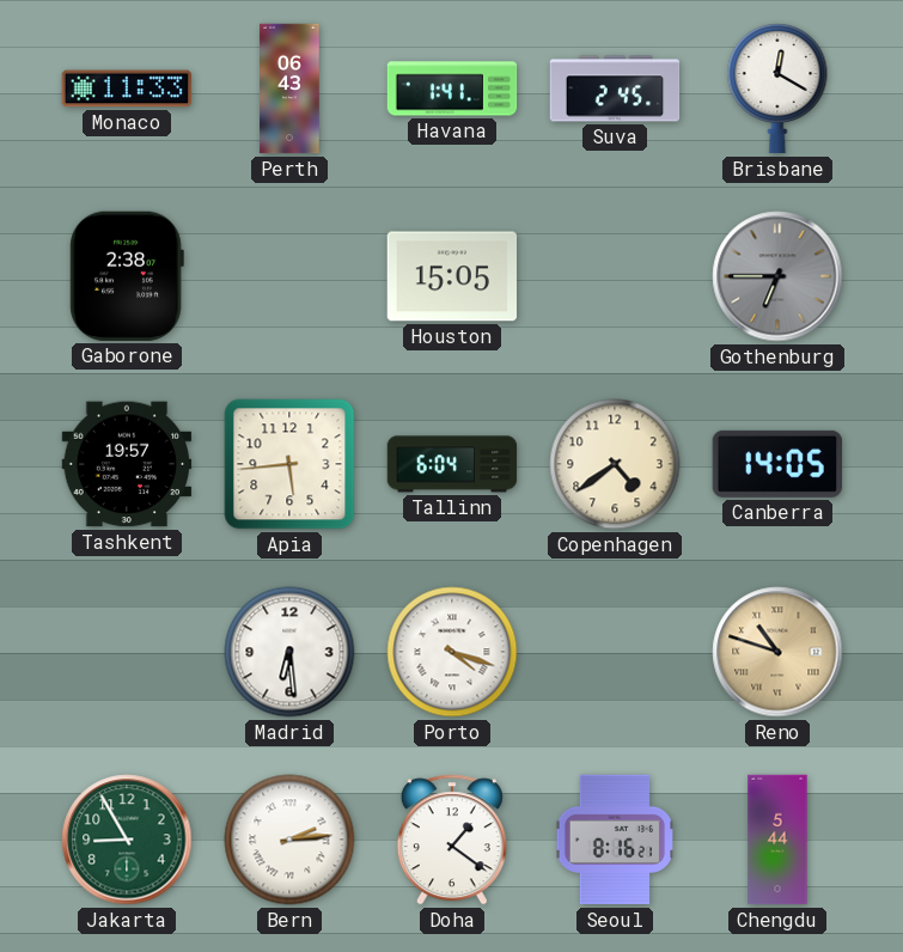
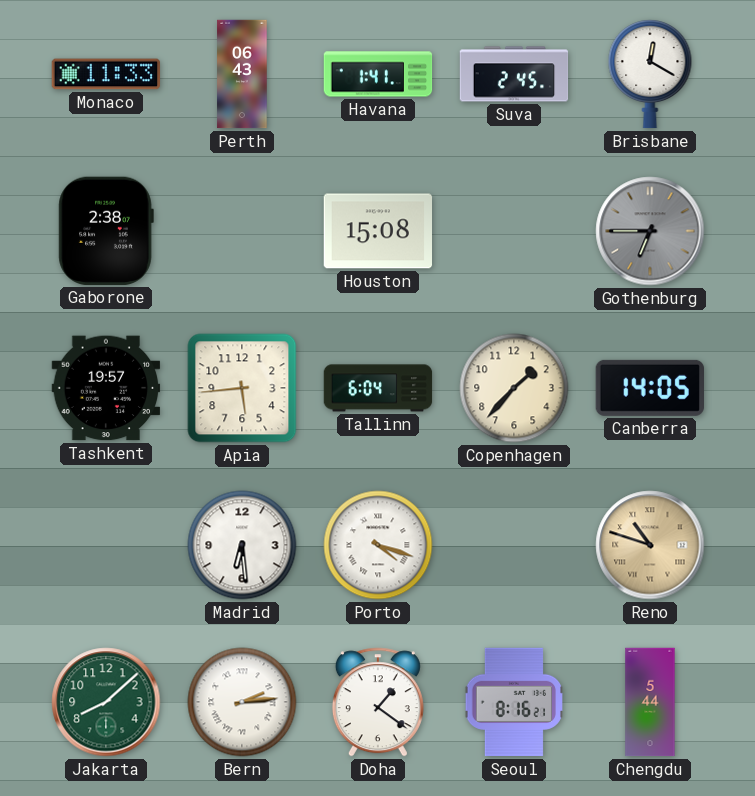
Houston: 15:05 -> 15:08 (378, 231)
Copenhagen: 4:39 -> 1:37 (514, 388)
Jakarta: 8:55 -> 8:08 (106, 702)
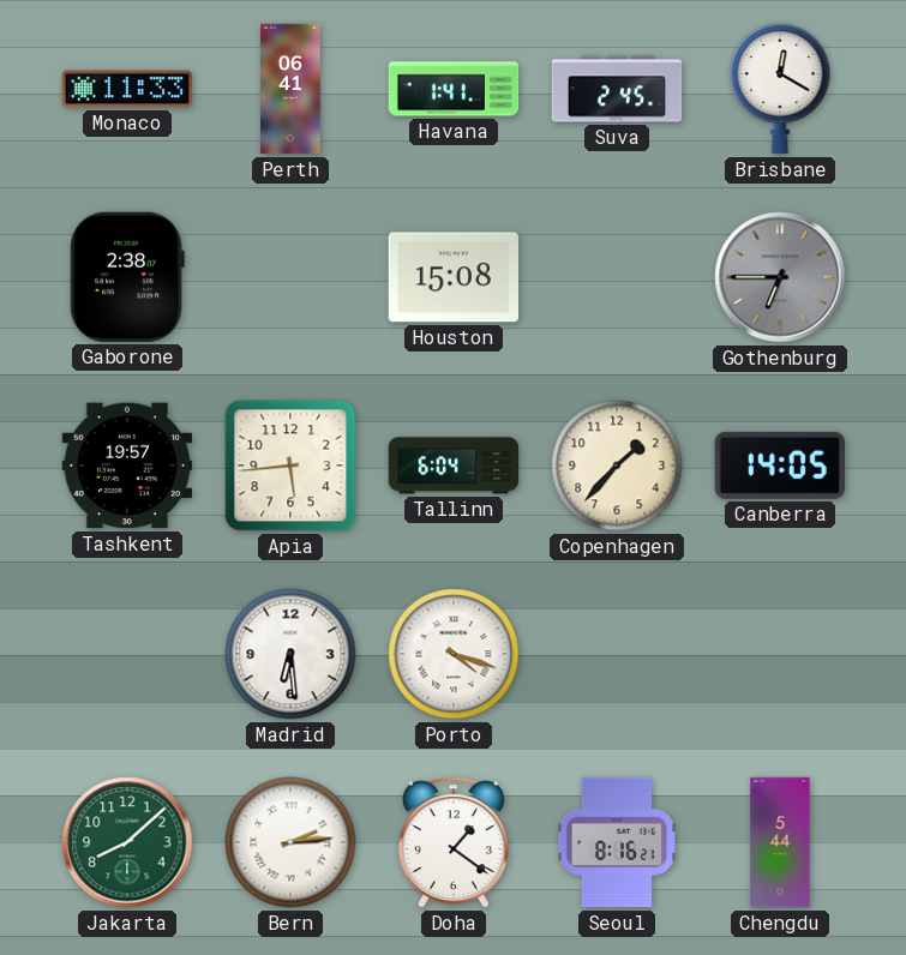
Perth: 06:43 -> 06:41 (290, 89)
Reno: 10:48 -> none (650, 545)
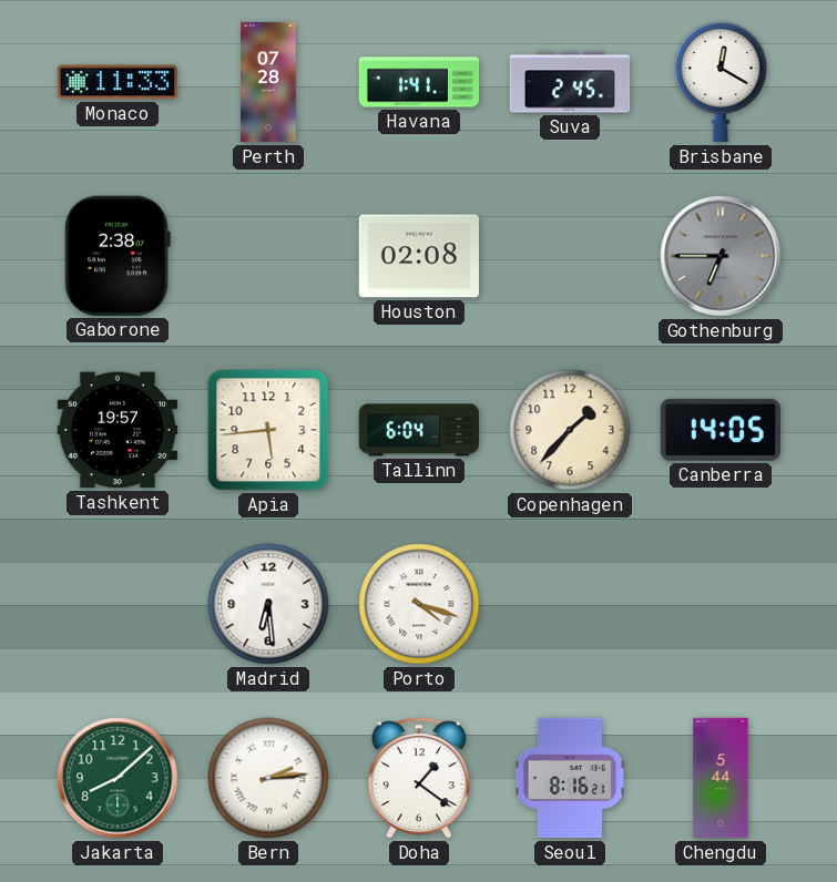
Perth: 06:41 -> 07:28 (268, 82)
Houston: 15:08 -> 02:08 (419, 256)
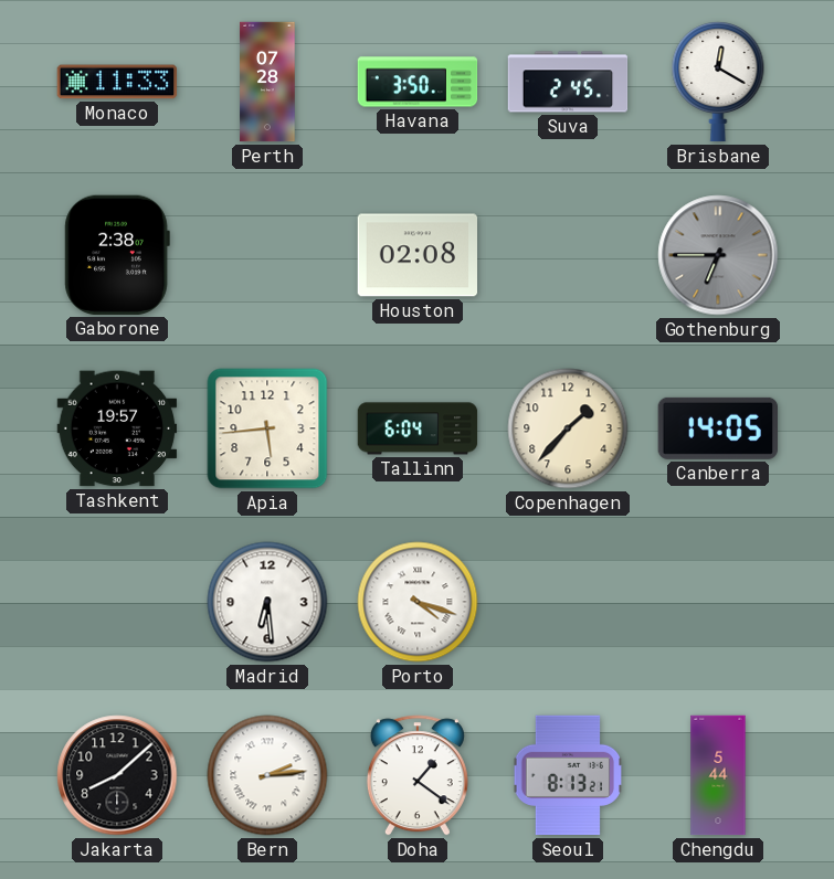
Havana: 1:41 -> 3:50 (418, 82)
Jakarta dial: green -> black (117, 775)
Seoul: 8:16 -> 8:13 (567, 775)
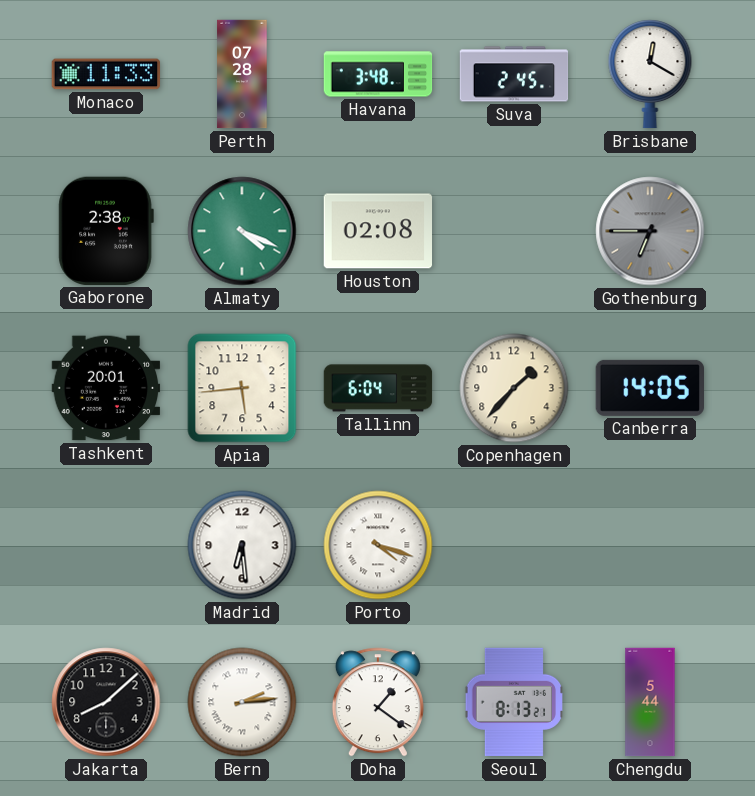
Havana: 3:50 -> 3:48 (378, 74)
Almaty: none -> 4:19 (242, 231)
Tashkent: 19:57 -> 20:01 (106, 388)
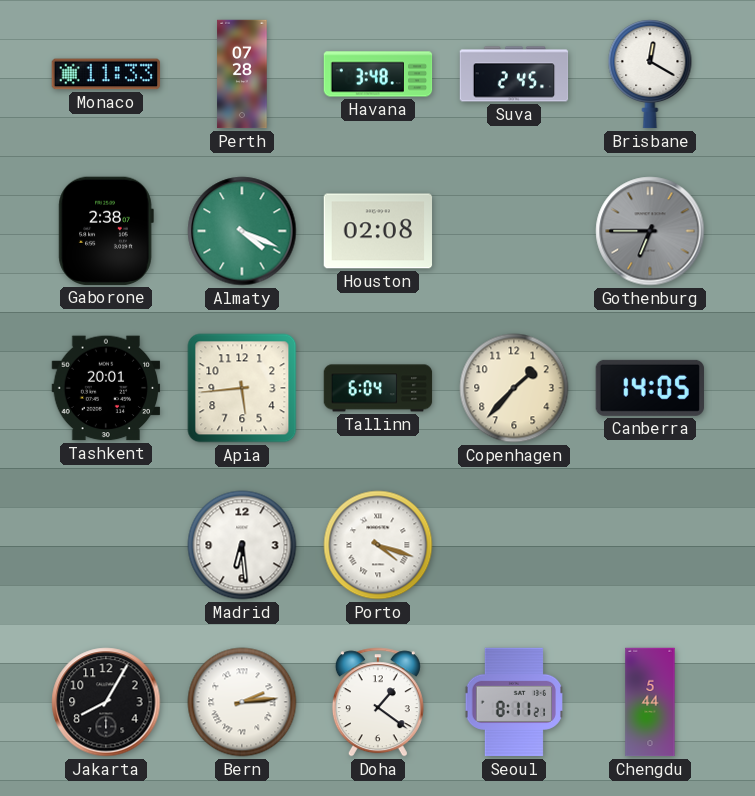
Jakarta: 8:08 -> 8:05 (106, 702)
Seoul: 8:13 -> 8:11 (513, 702)
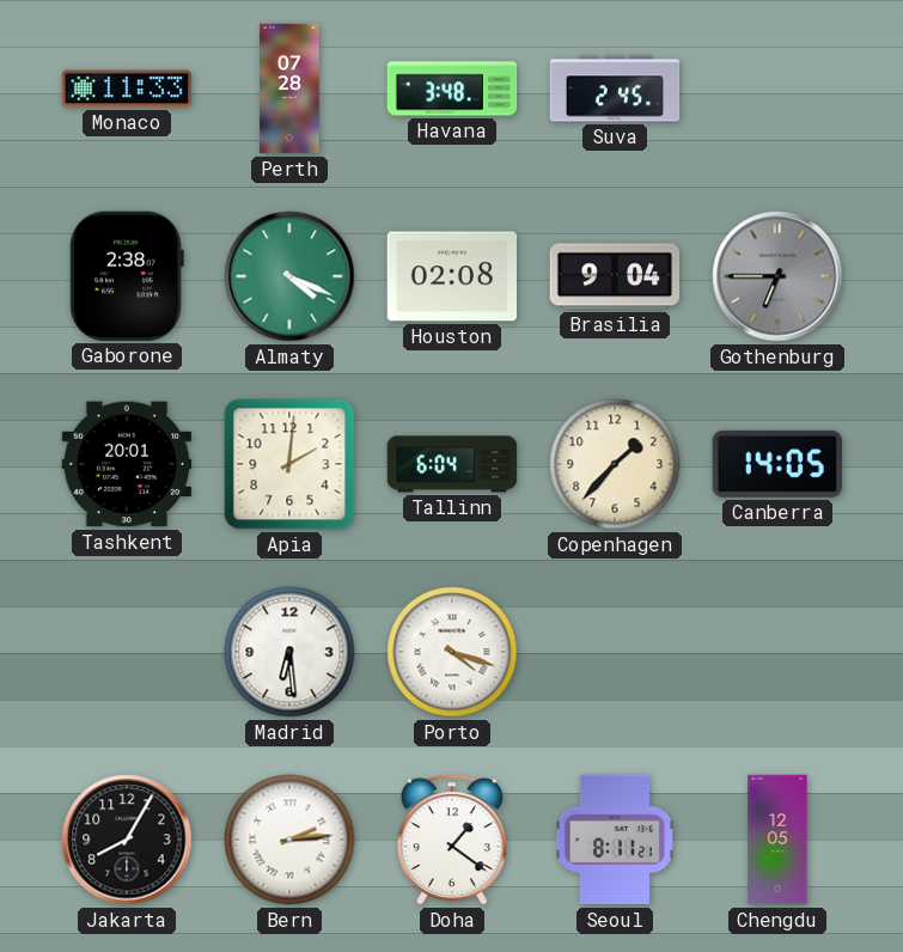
Brisbane: 12:20 -> none (650, 75)
Brasilia: none -> 9:04 (615, 276)
Apia: 5:44 -> 2:01 (289, 464)
Chengdu: 5:44 -> 12:05 (777, 840)
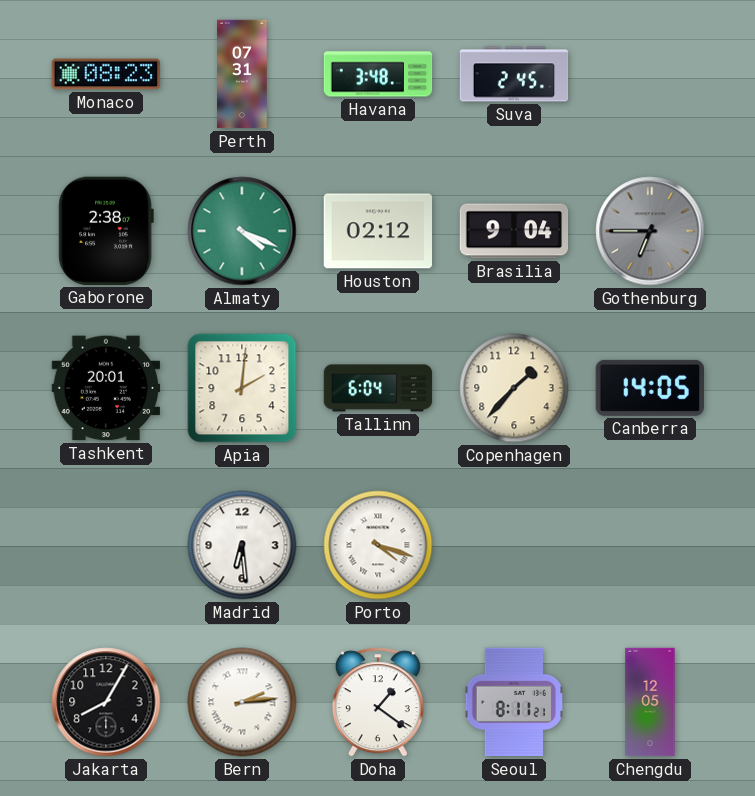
Monaco: 11:33 -> 08:23 (106, 74)
Perth: 07:28 -> 07:31 (242, 74)
Houston: 02:08 -> 02:12 (378, 231)
